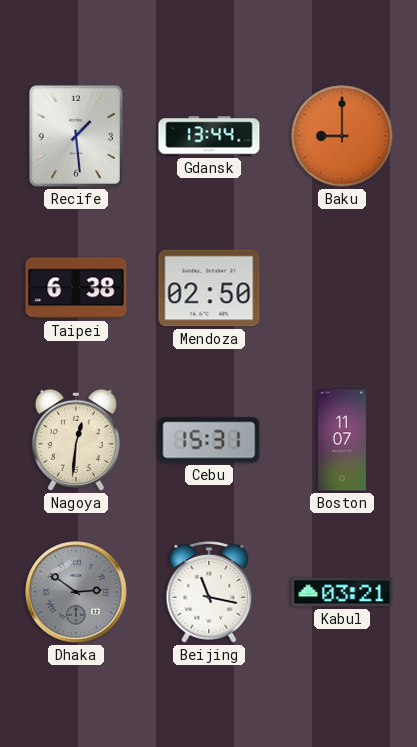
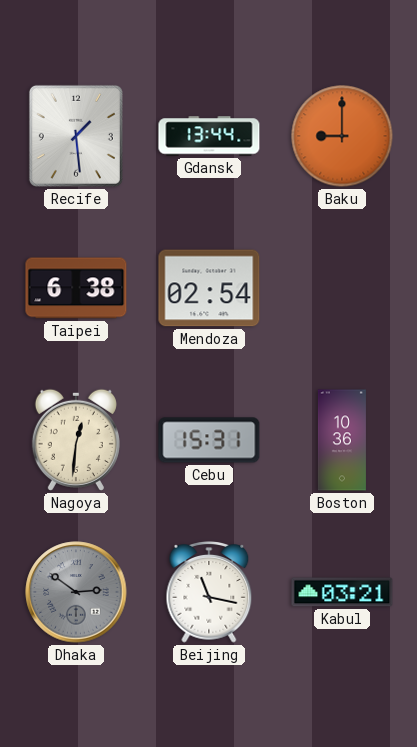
Mendoza: 02:50 -> 02:54 (209, 288)
Boston: 11:07 -> 10:36 (342, 440)
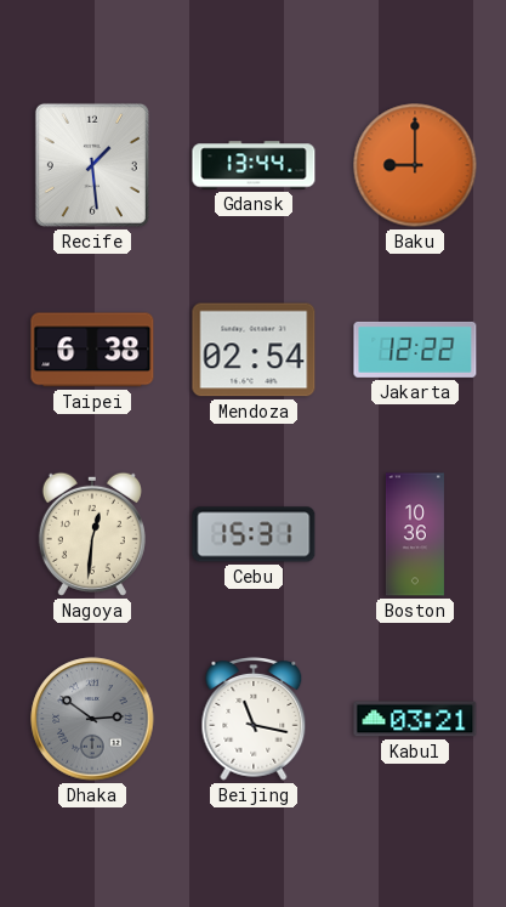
Jakarta: none -> 12:22 (415, 350)
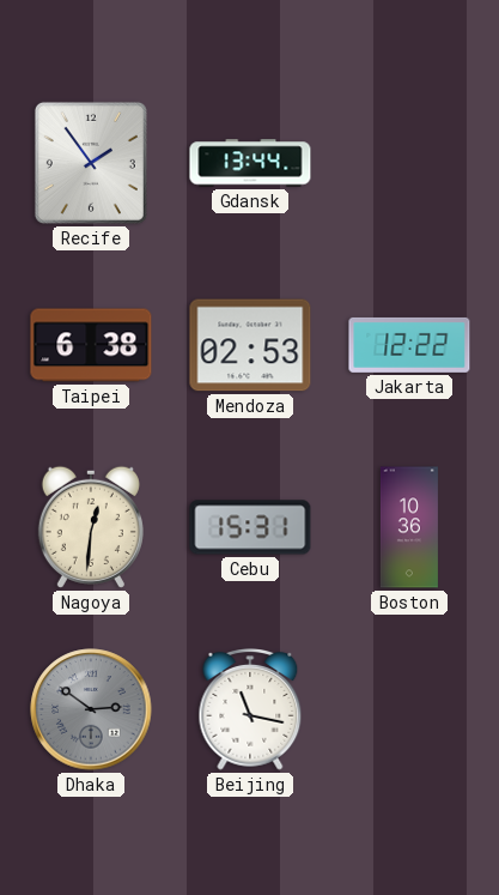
Recife: 1:29 -> 1:54 (91, 163)
Baku: 9:00 -> none (415, 165)
Mendoza: 02:54 -> 02:53 (250, 345)
Kabul: 03:21 -> none (415, 719)
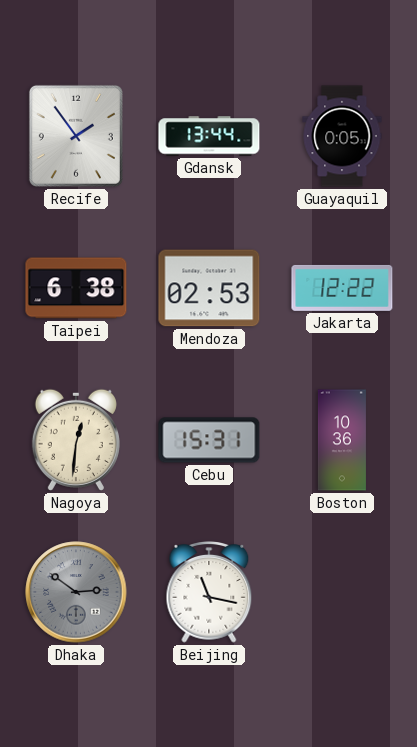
Guayaquil: none -> 0:05 (342, 136)
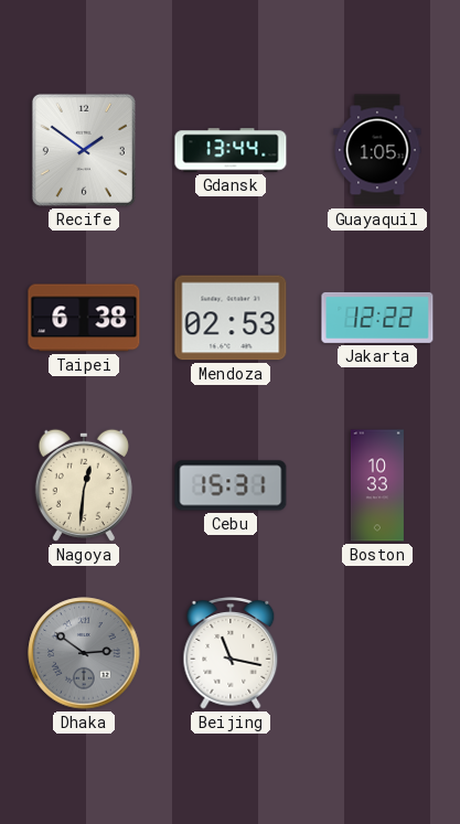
Recife: 1:54 -> 1:51 (84, 150)
Guayaquil: 0:05 -> 1:05 (377, 150)
Boston: 10:36 -> 10:33 (377, 485)
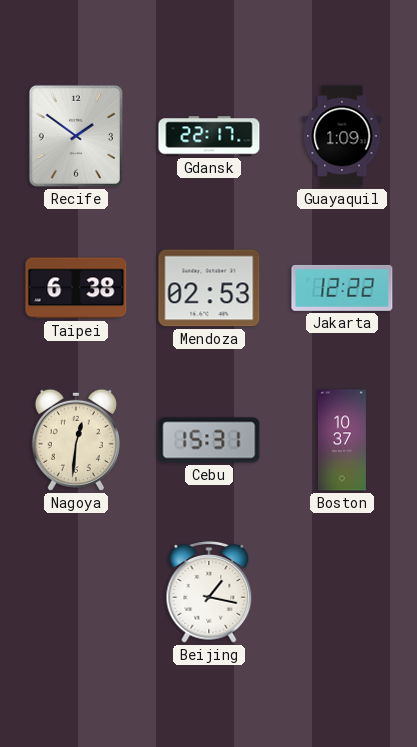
Gdansk: 13:44 -> 22:17 (209, 136)
Guayaquil: 1:05 -> 1:09 (342, 136)
Boston: 10:33 -> 10:37 (342, 440)
Dhaka: 2:51 -> none (84, 653)
Beijing: 11:17 -> 1:17 (209, 592)
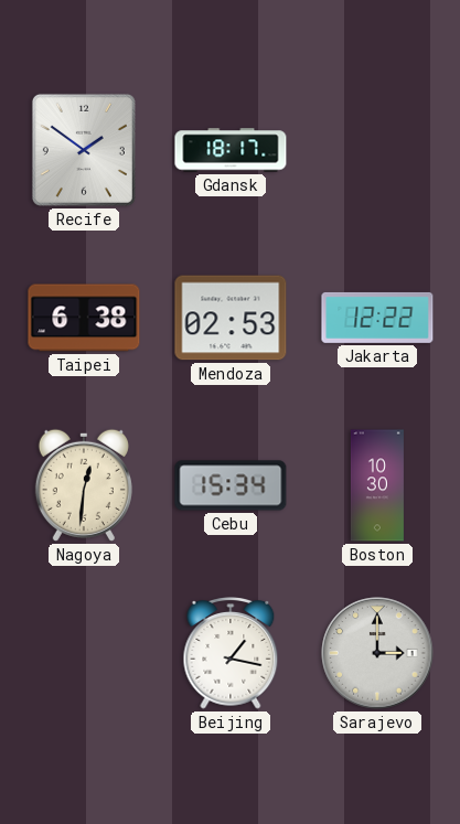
Gdansk: 22:17 -> 18:17 (231, 150)
Guayaquil: 1:09 -> none (342, 136)
Cebu: 15:31 -> 15:34 (231, 485)
Boston: 10:37 -> 10:30 (377, 485)
Sarajevo: none -> 3:00 (377, 653)
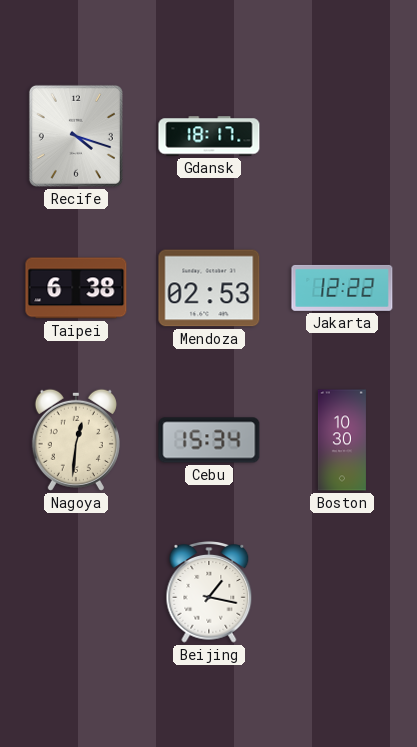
Recife: 1:51 -> 4:18 (76, 136)
Sarajevo: 3:00 -> none (377, 653)
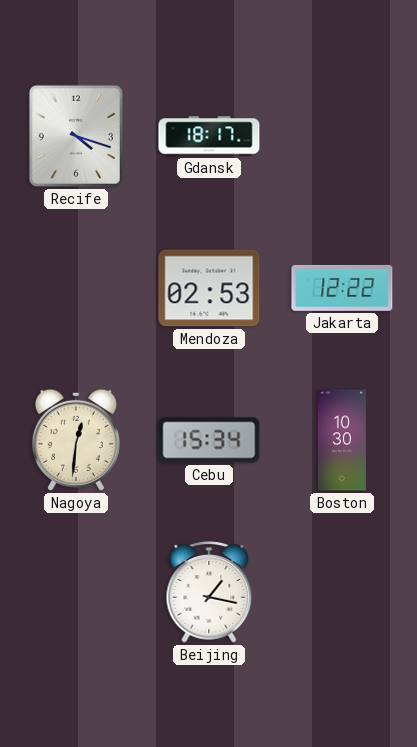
Taipei: 6:38 -> none (76, 288)
